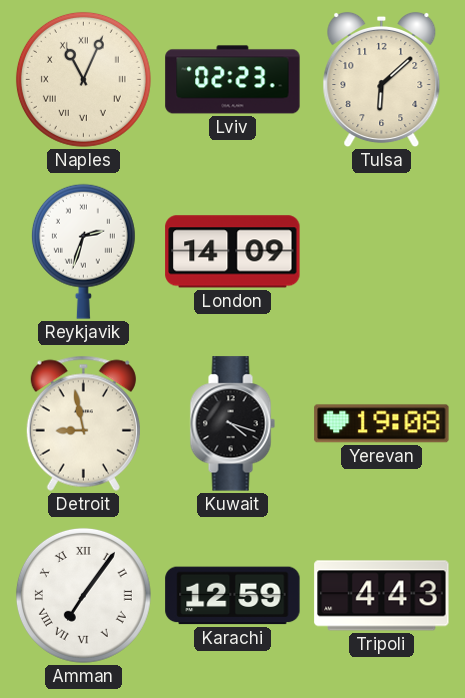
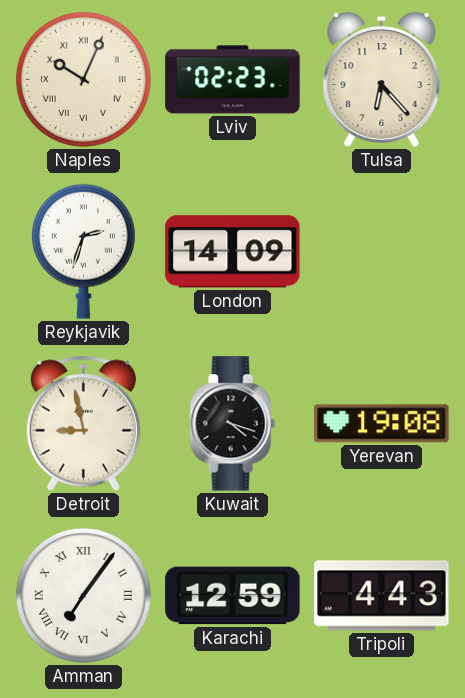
Naples: 11:04 -> 10:04 (83, 79)
Tulsa: 6:08 -> 6:23 (382, 80)
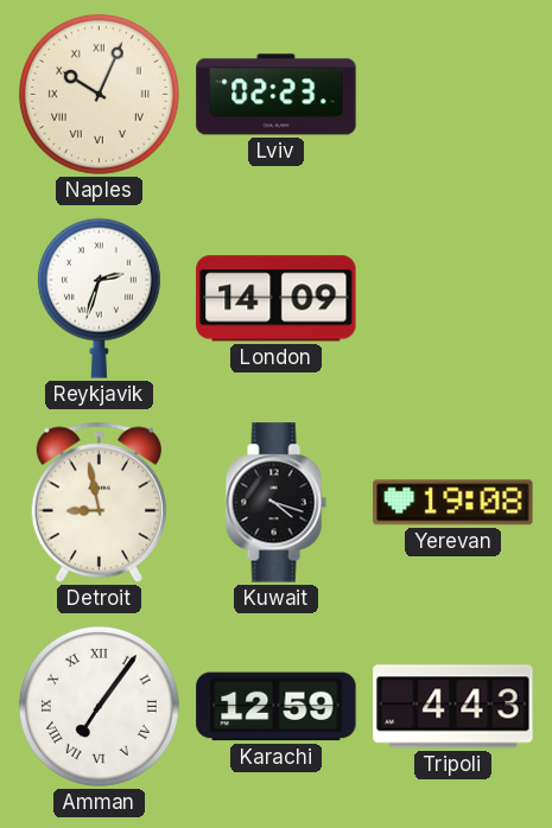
Tulsa: 6:23 -> none (382, 80)
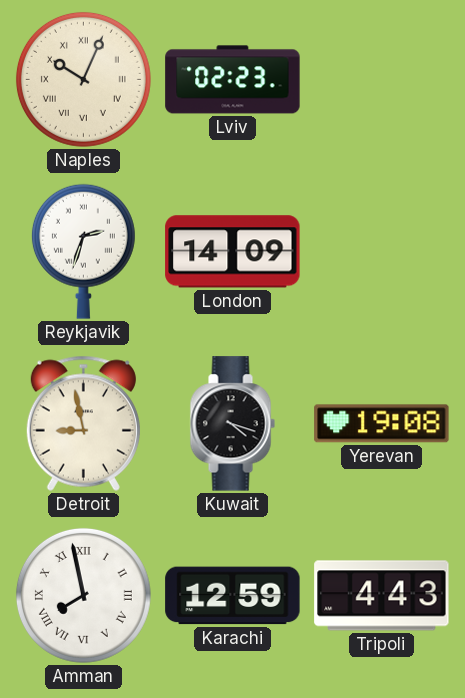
Amman: 7:06 -> 7:58 (83, 595)
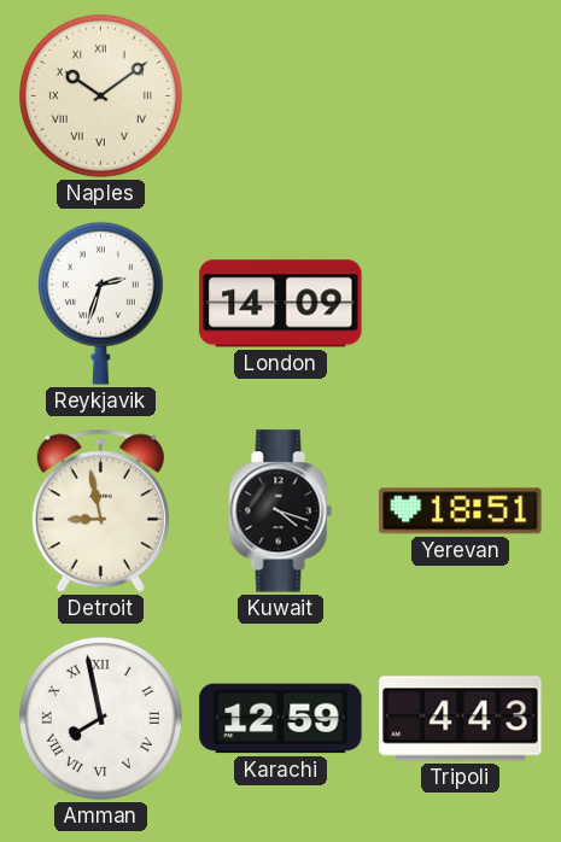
Naples: 10:04 -> 10:09 (100, 95)
Lviv: 02:23 -> none (233, 80)
Yerevan: 19:08 -> 18:51 (461, 511)
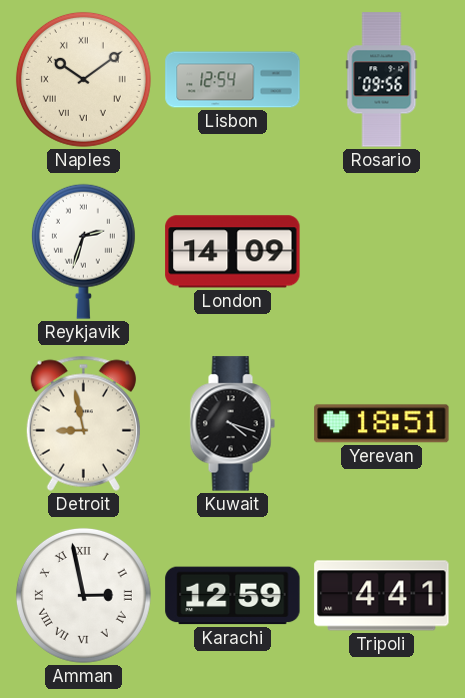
Lisbon: none -> 12:54 (233, 80)
Rosario: none -> 09:56 (382, 80)
Amman: 7:58 -> 2:58 (83, 595)
Tripoli: 4:43 -> 4:41 (382, 596)
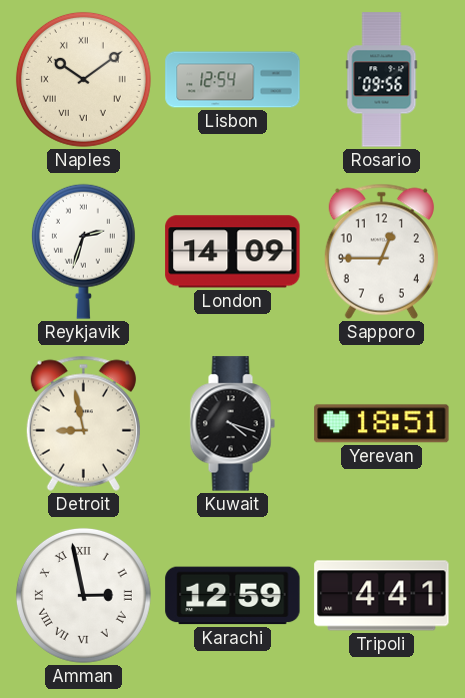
Sapporo: none -> 12:45 (381, 251)
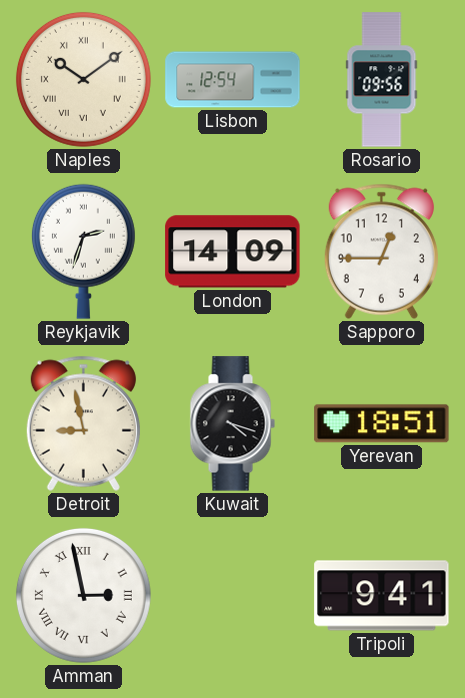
Karachi: 12:59 -> none (233, 596)
Tripoli: 4:41 -> 9:41 (382, 596)
